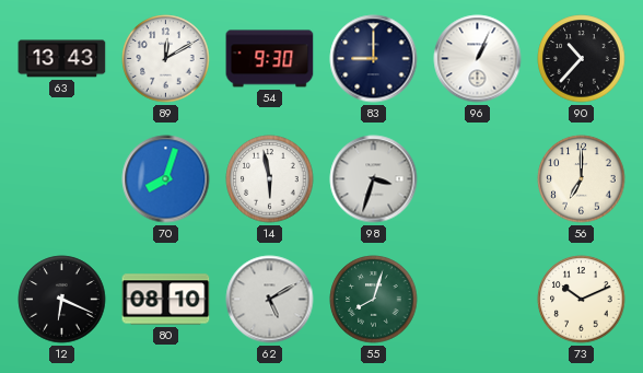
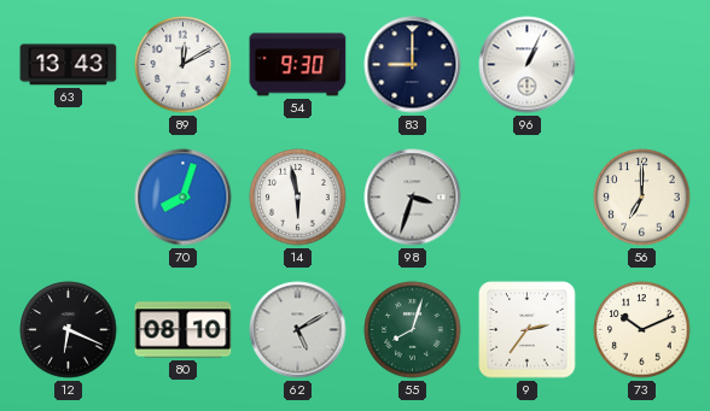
90: 10:37 -> none (582, 59)
9: none -> 2:36 (528, 330)
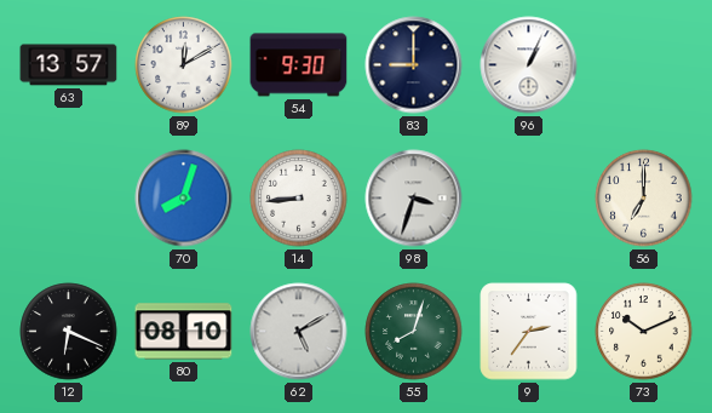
63: 13:43 -> 13:57 (69, 65)
14: 5:58 -> 8:44 (299, 199)
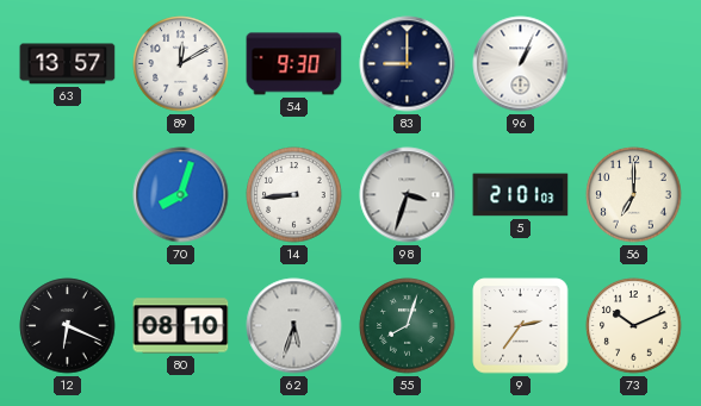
5: none -> 21:01 (521, 195)
62: 5:10 -> 5:33 (294, 326)
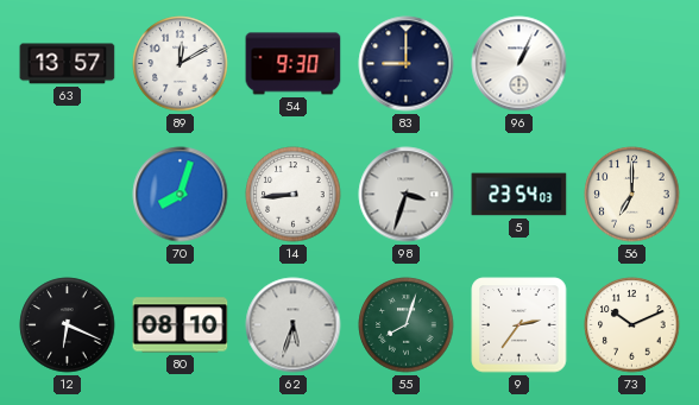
5: 21:01 -> 23:54 (519, 195)
